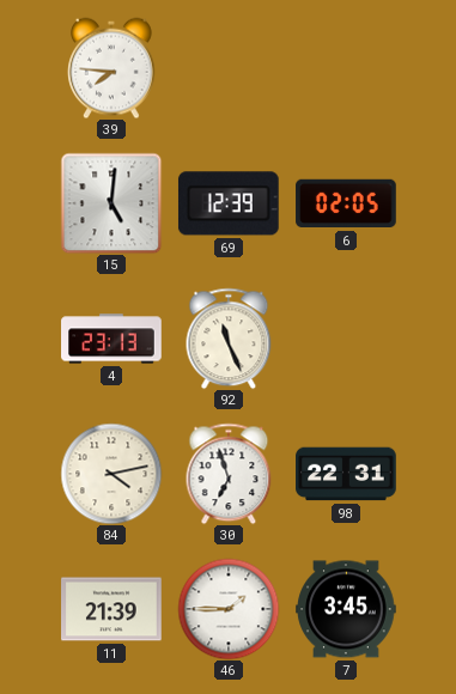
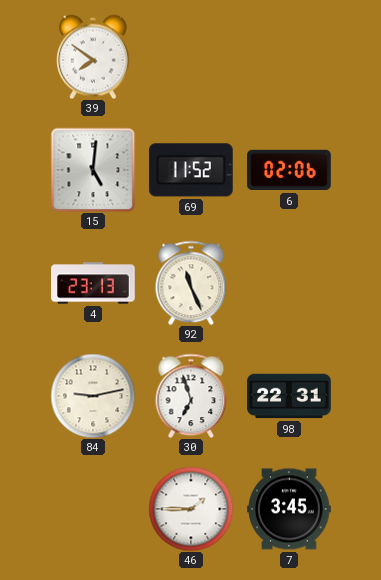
39: 7:46 -> 7:51 (94, 57)
69: 12:39 -> 11:52 (191, 170)
6: 02:05 -> 02:06 (289, 170)
84: 4:13 -> 9:13 (93, 396)
11: 21:39 -> none (111, 609)
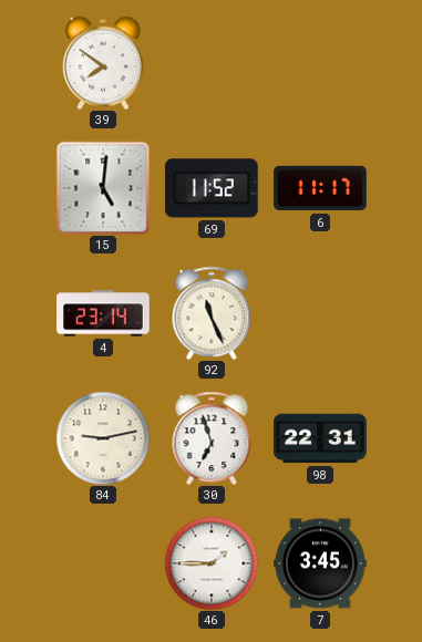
6: 02:06 -> 11:17 (320, 188)
4: 23:13 -> 23:14 (103, 313)
